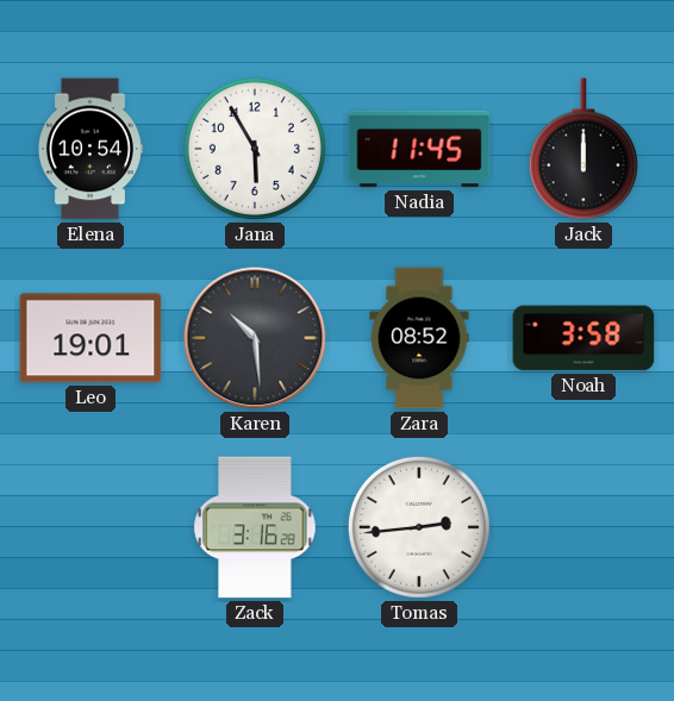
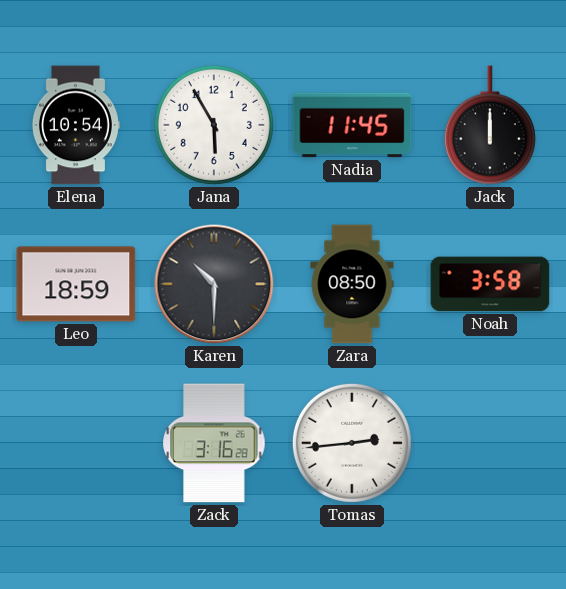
Leo: 19:01 -> 18:59 (76, 284)
Karen: 10:29 -> 10:30 (214, 284)
Zara: 08:52 -> 08:50 (352, 284)
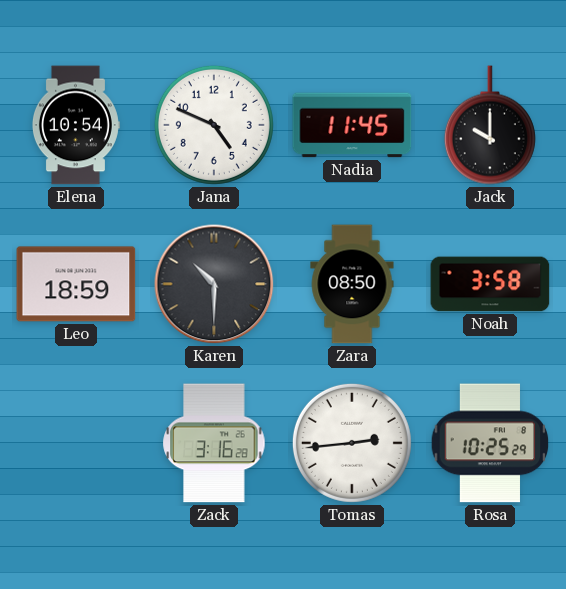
Jana: 5:55 -> 4:49 (214, 125)
Jack: 12:00 -> 10:00 (490, 125)
Rosa: none -> 10:25 (490, 443)
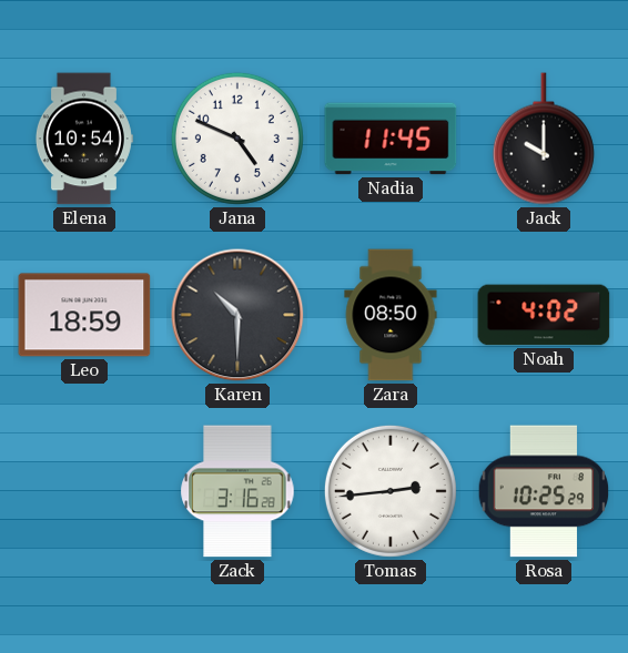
Noah: 3:58 -> 4:02 (544, 315)
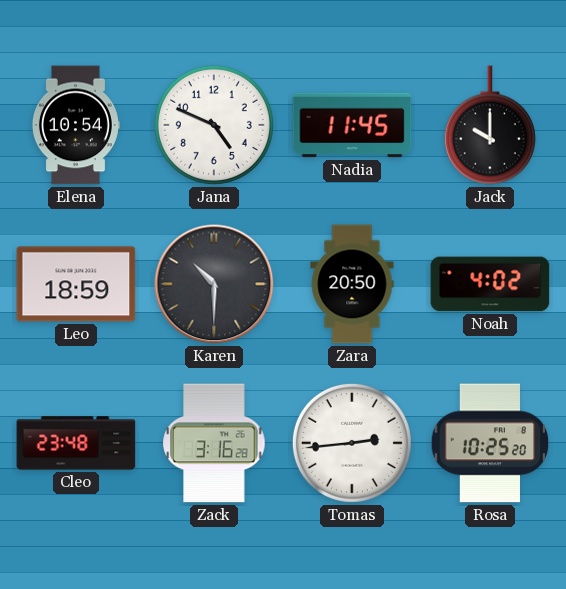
Zara: 08:50 -> 20:50 (352, 284)
Cleo: none -> 23:48 (76, 443)
Rosa: 10:25:29 -> 10:25:20 (490, 443)
